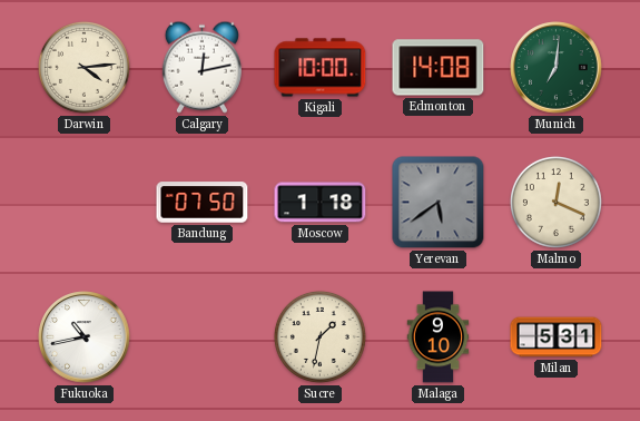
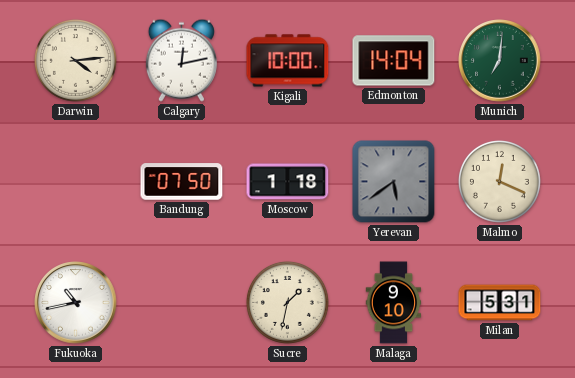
Edmonton: 14:08 -> 14:04 (394, 61)
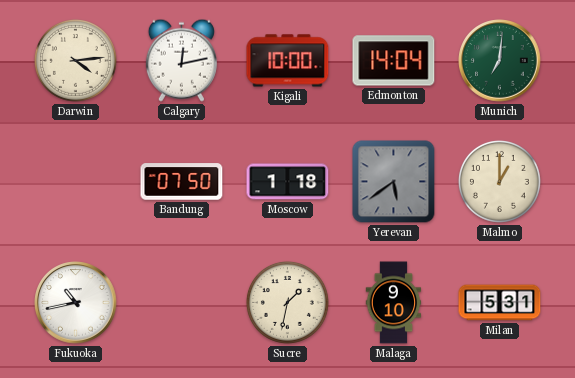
Malmo: 12:19 -> 1:00 (499, 181)
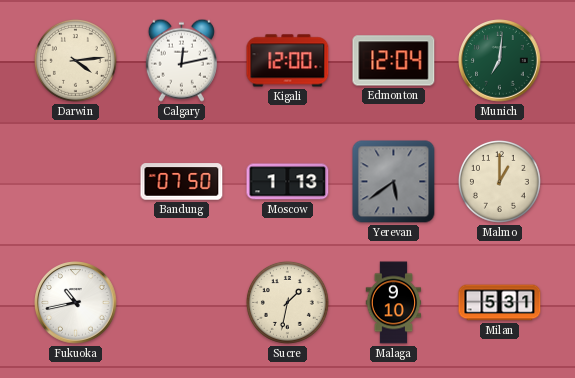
Kigali: 10:00 -> 12:00 (288, 61)
Edmonton: 14:04 -> 12:04 (394, 61)
Moscow: 1:18 -> 1:13 (288, 182)
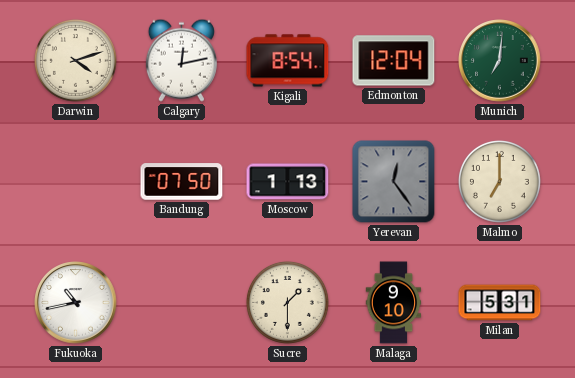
Darwin: 4:14 -> 4:12 (75, 60)
Kigali: 12:00 -> 8:54 (288, 61)
Yerevan: 5:39 -> 12:24 (394, 182)
Malmo: 1:00 -> 7:00 (499, 181)
Sucre: 1:32 -> 1:30 (287, 302)
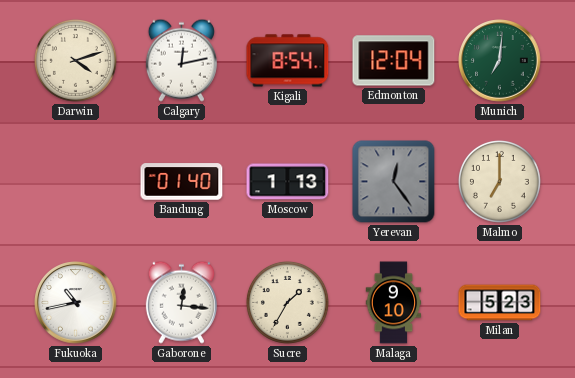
Bandung: 07:50 -> 01:40 (182, 182)
Gaborone: none -> 12:16 (181, 302)
Sucre: 1:30 -> 1:35 (287, 302)
Milan: 5:31 -> 5:23 (500, 303)
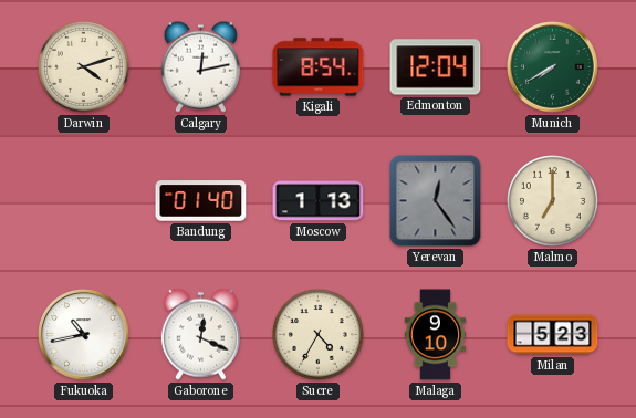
Munich: 7:01 -> 7:40 (553, 67)
Gaborone: 12:16 -> 12:19 (200, 334)
Sucre: 1:35 -> 4:35 (317, 334)
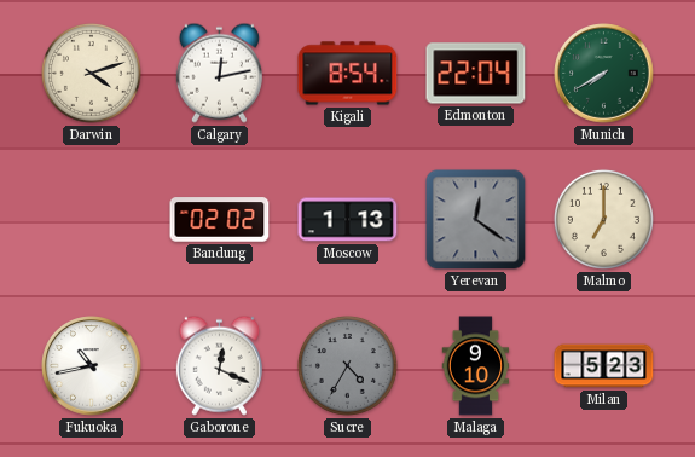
Edmonton: 12:04 -> 22:04 (476, 74)
Bandung: 01:40 -> 02:02 (220, 220)
Yerevan: 12:24 -> 12:21 (476, 220)
Sucre dial: cream -> grey (347, 365)
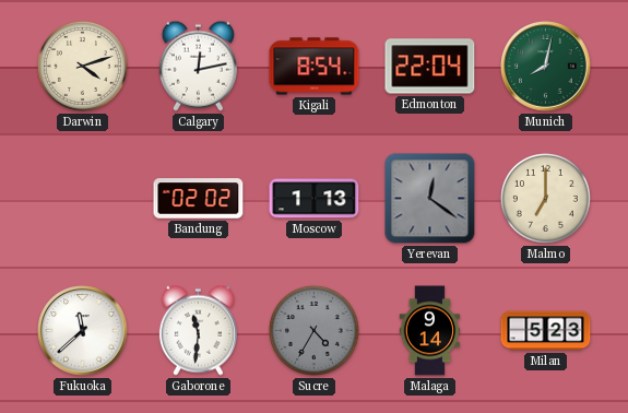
Munich: 7:40 -> 8:02 (546, 67)
Fukuoka: 10:43 -> 11:38 (83, 331)
Gaborone: 12:19 -> 11:31 (198, 330)
Malaga: 9:10 -> 9:14 (430, 331)
